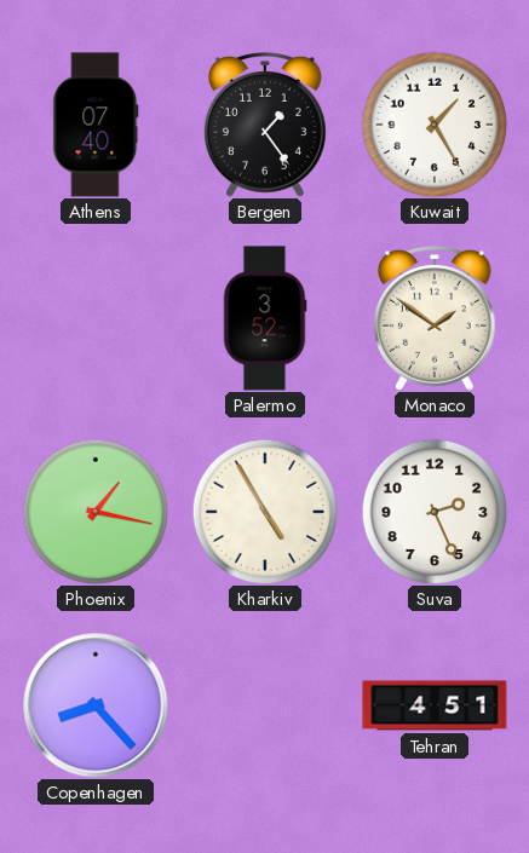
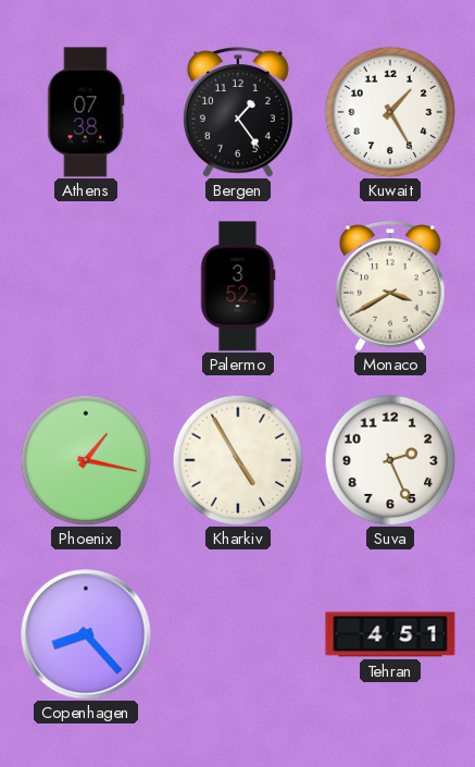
Athens: 07:40 -> 07:38 (86, 112)
Monaco: 1:51 -> 3:40 (391, 286)
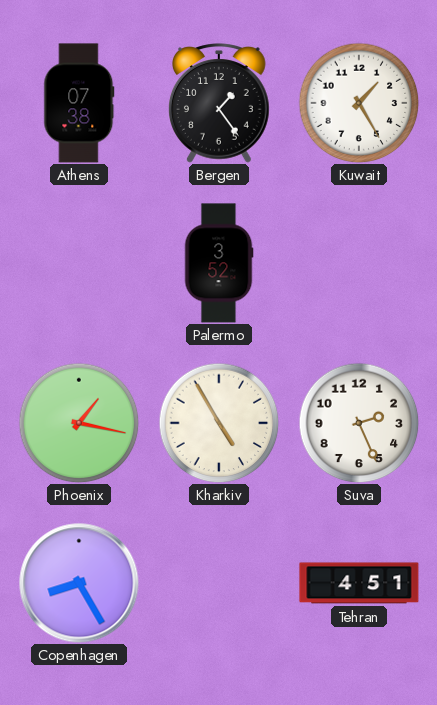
Monaco: 3:40 -> none (391, 286)
Copenhagen: 8:23 -> 8:25 (79, 583)
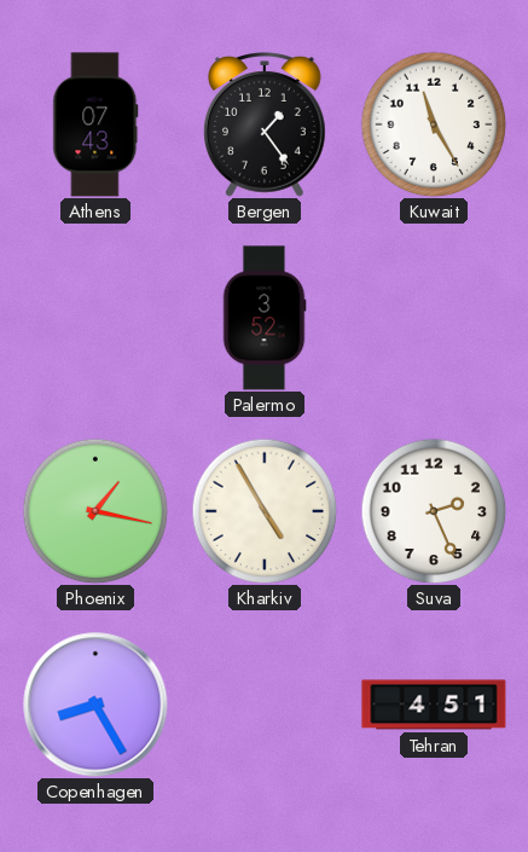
Athens: 07:38 -> 07:43 (95, 124)
Kuwait: 1:25 -> 11:25 (434, 124)
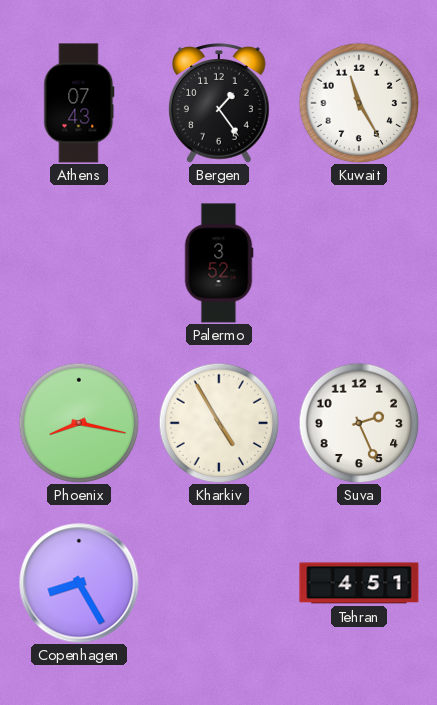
Phoenix: 1:17 -> 8:17 (79, 423)
